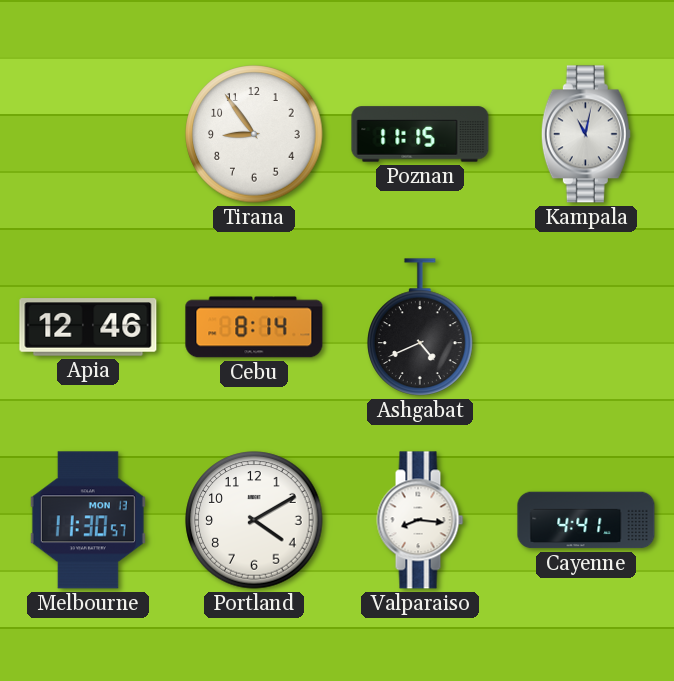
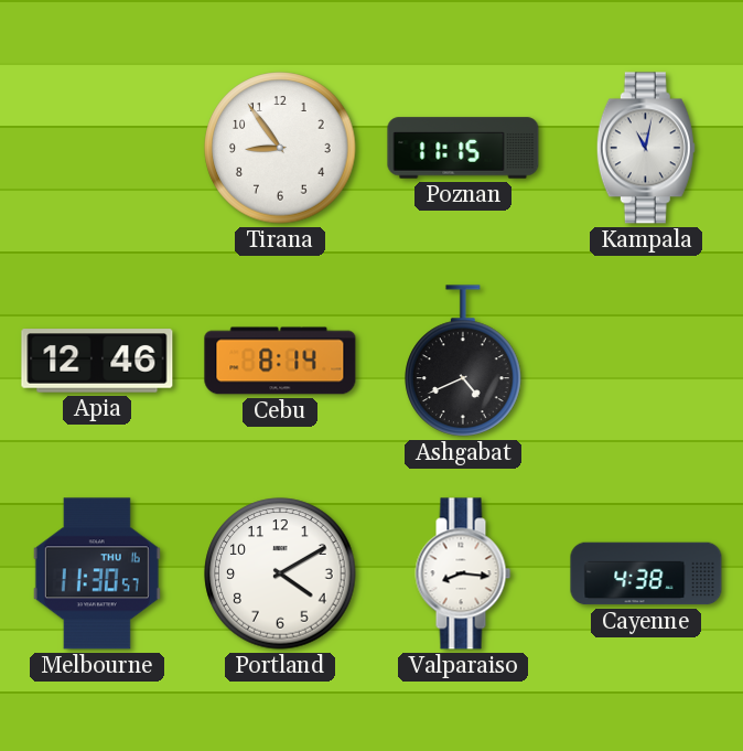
Melbourne date: MON 13 -> THU 16 (97, 573)
Cayenne: 4:41 -> 4:38 (646, 573)
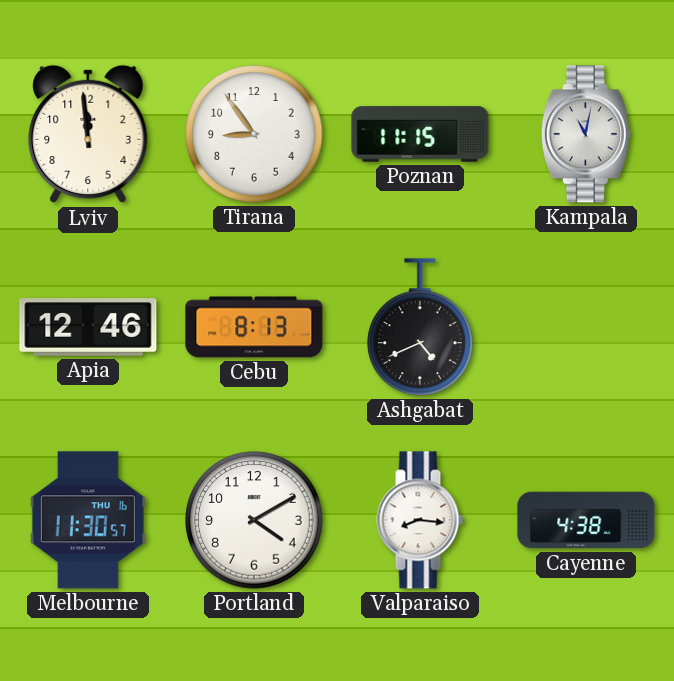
Lviv: none -> 11:59 (88, 134)
Cebu: 8:14 -> 8:13 (254, 327)
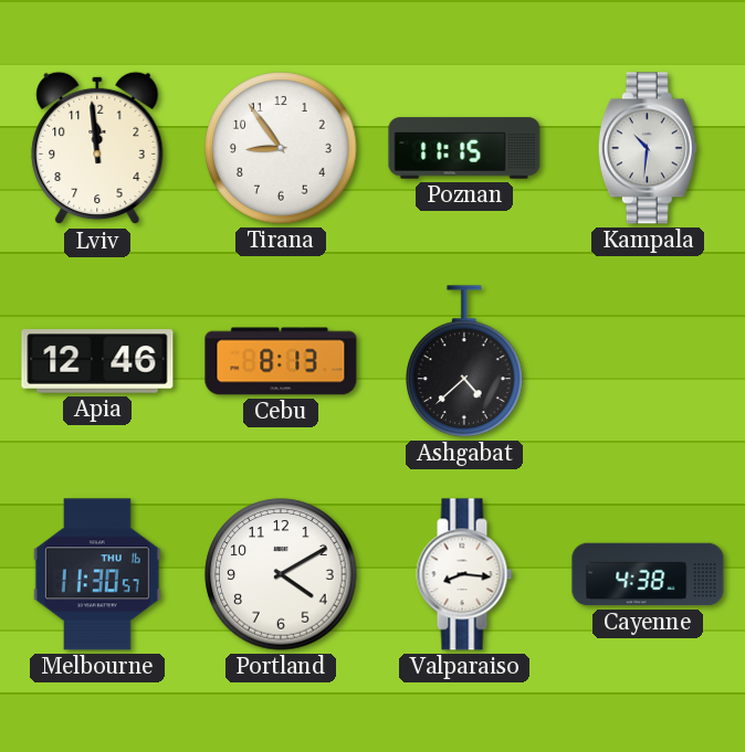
Kampala: 11:02 -> 10:31 (648, 148)
Ashgabat: 4:41 -> 4:38 (464, 361)
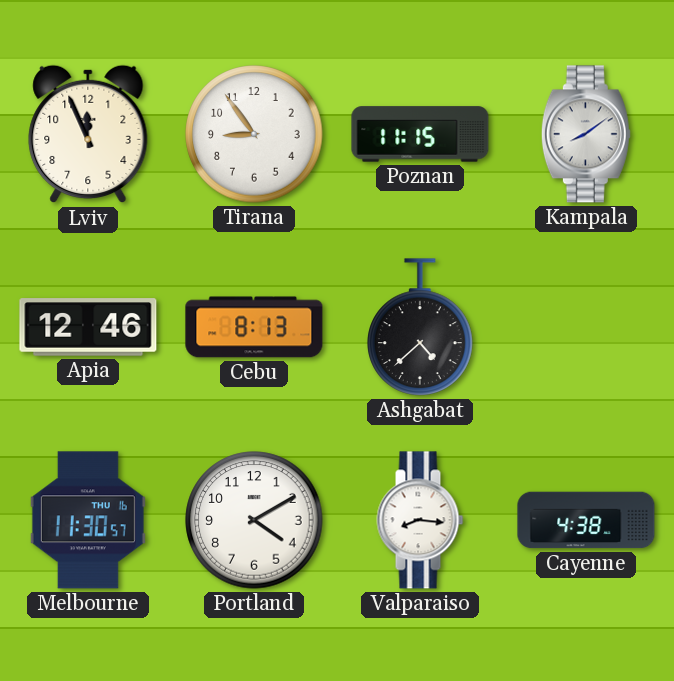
Lviv: 11:59 -> 11:56 (88, 134)
Kampala: 10:31 -> 8:09 (586, 134)
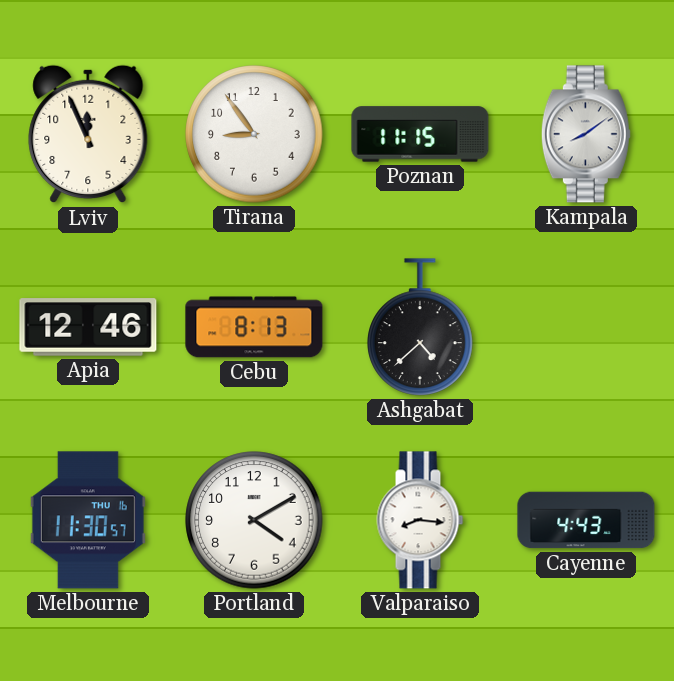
Cayenne: 4:38 -> 4:43 (586, 520)
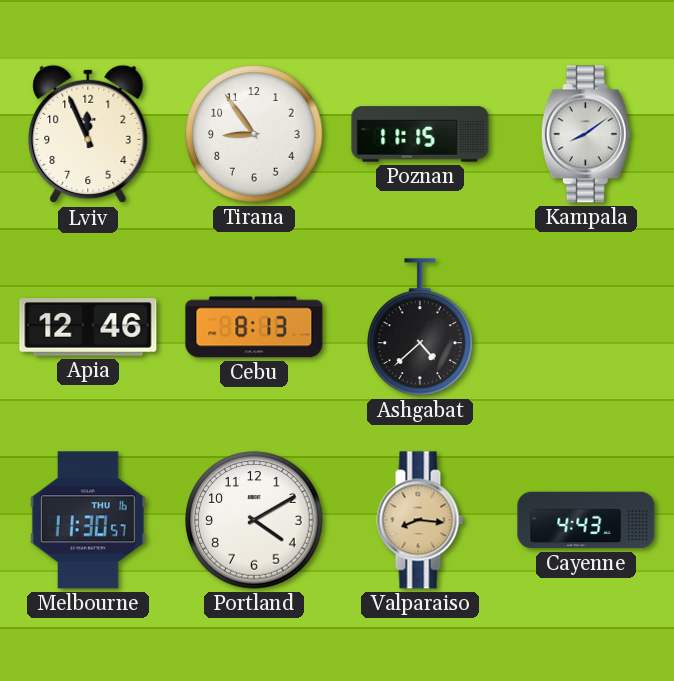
Valparaiso dial: white -> champagne (420, 520)
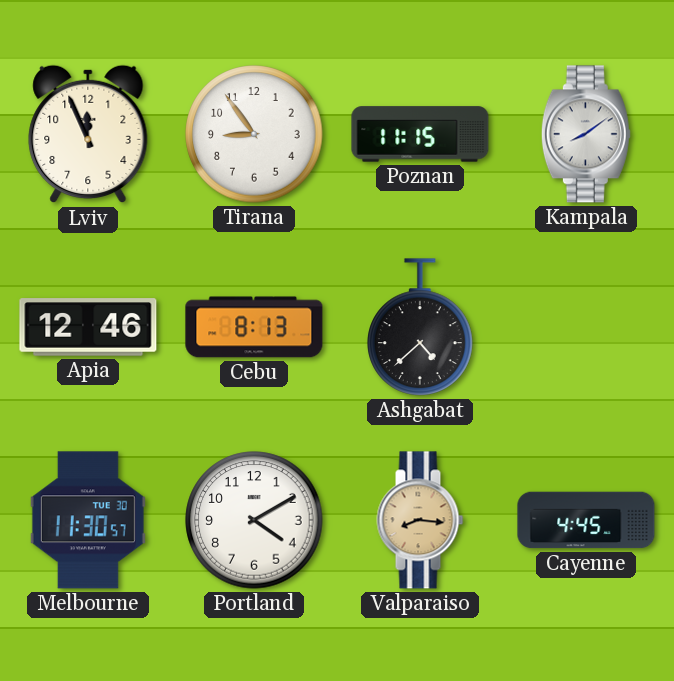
Melbourne date: THU 16 -> TUE 30 (88, 520)
Cayenne: 4:43 -> 4:45 (586, 520)
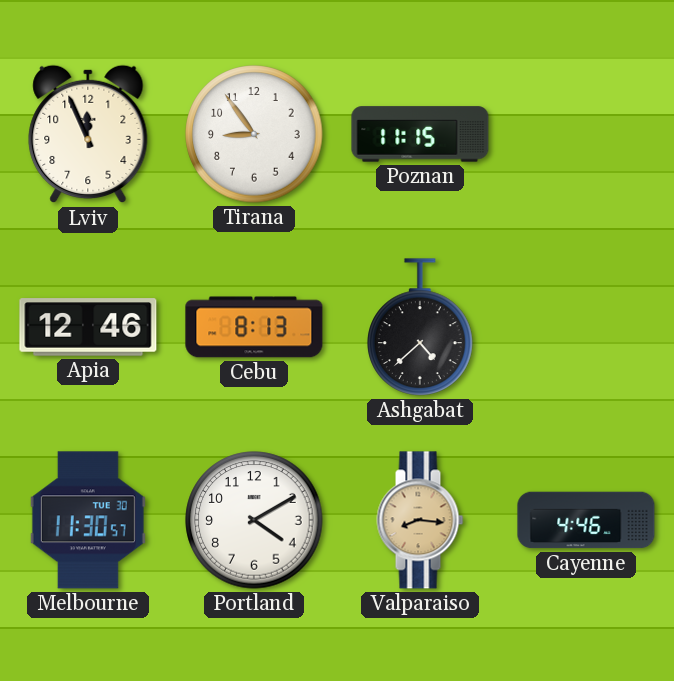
Kampala: 8:09 -> none (586, 134)
Cayenne: 4:45 -> 4:46 (586, 520)
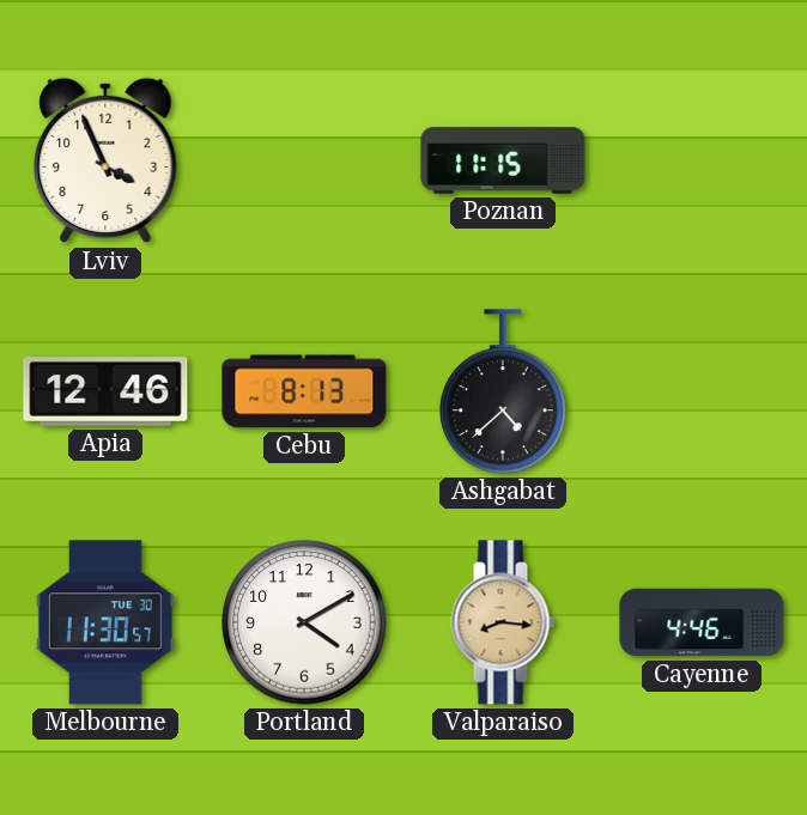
Lviv: 11:56 -> 3:56 (105, 160)
Tirana: 8:54 -> none (254, 134)
